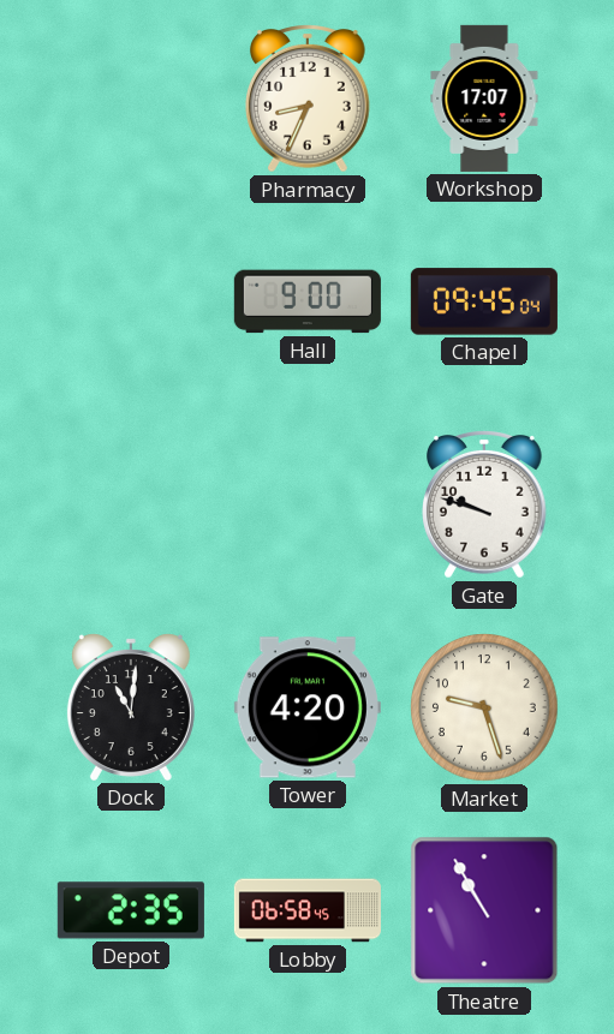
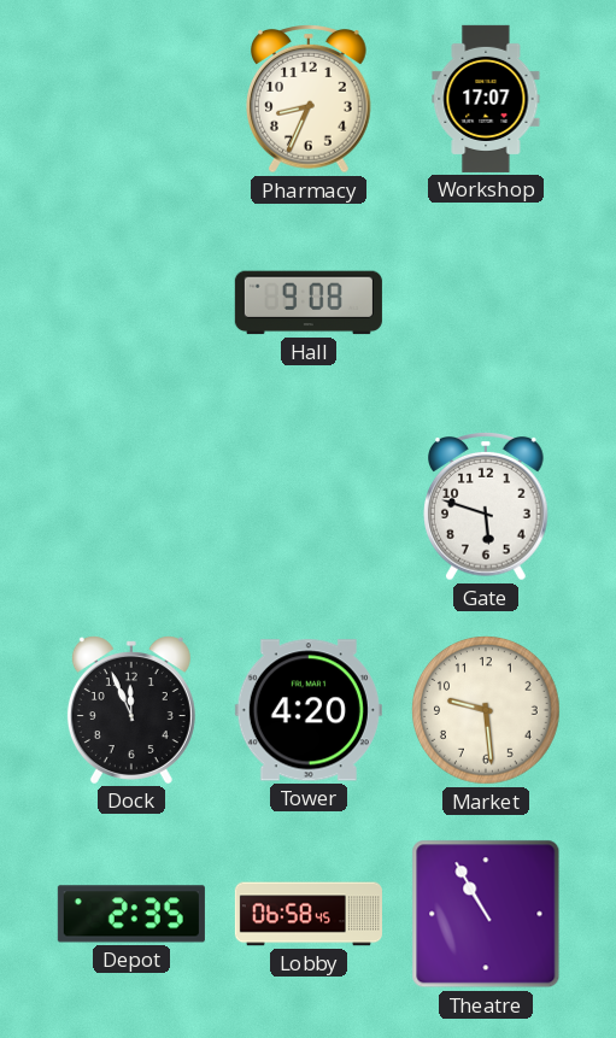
Hall: 9:00 -> 9:08 (309, 303)
Chapel: 09:45 -> none (484, 301)
Gate: 9:48 -> 5:48 (487, 508)
Dock: 11:01 -> 11:56 (131, 710)
Market: 9:27 -> 9:29 (486, 710)
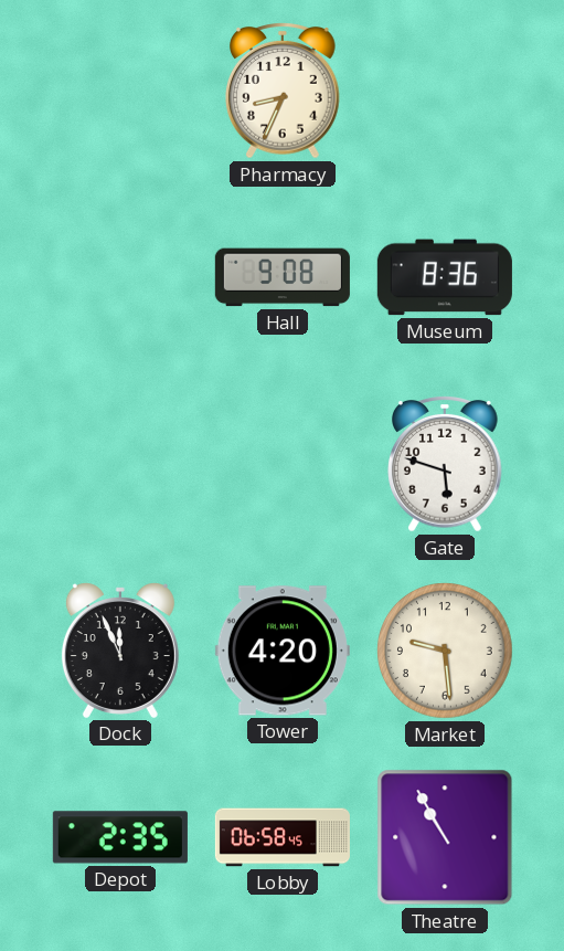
Workshop: 17:07 -> none (486, 99)
Museum: none -> 8:36 (445, 277)
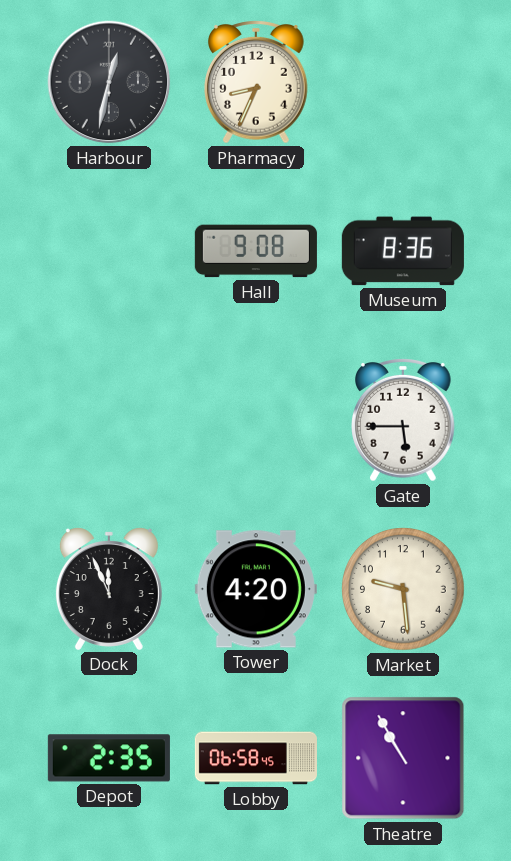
Harbour: none -> 12:32 (109, 82)
Gate: 5:48 -> 5:45 (404, 421)
